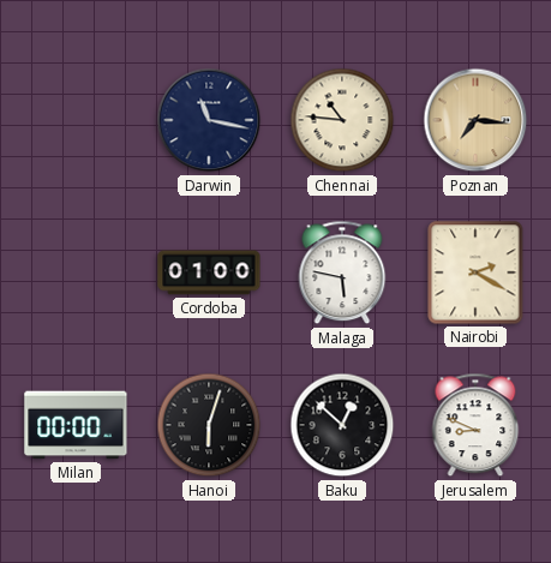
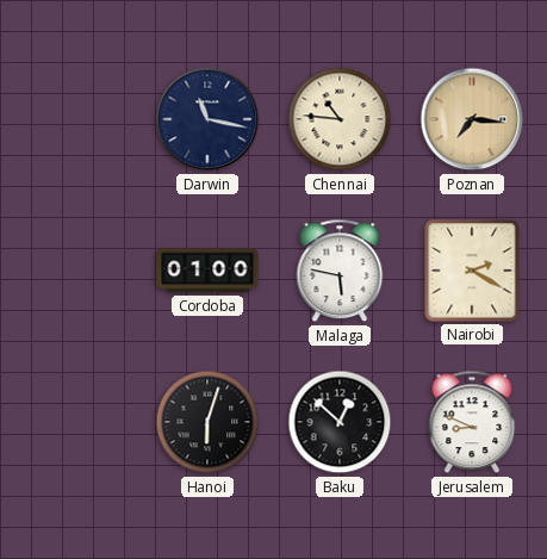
Milan: 00:00 -> none (76, 425)
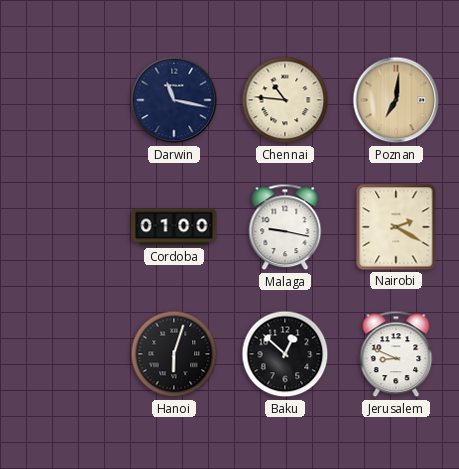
Poznan: 7:16 -> 7:01 (396, 100)
Malaga: 5:47 -> 9:17 (285, 227)
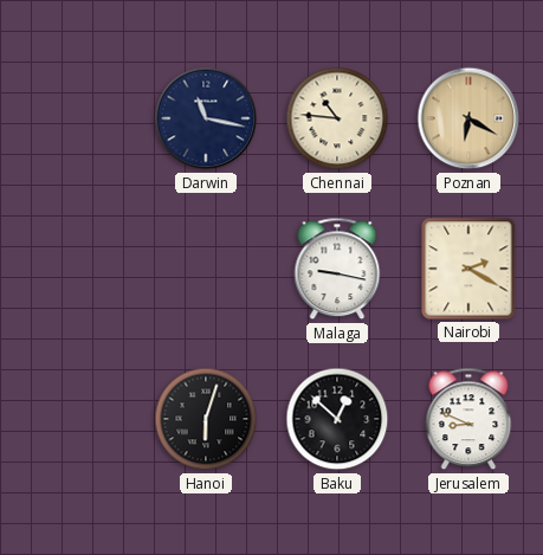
Poznan: 7:01 -> 6:20 (468, 118)
Cordoba: 01:00 -> none (174, 227)
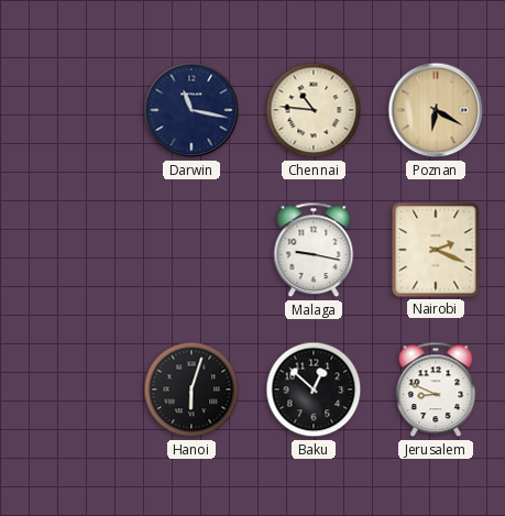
Nairobi: 2:20 -> 2:19 (436, 250)
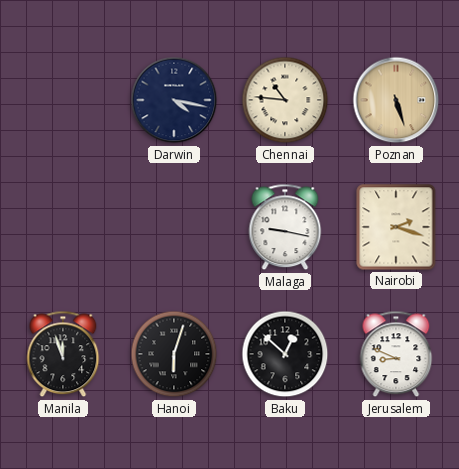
Darwin: 11:17 -> 4:17 (174, 100)
Poznan: 6:20 -> 5:27 (396, 100)
Nairobi: 2:19 -> 2:18 (396, 227)
Manila: none -> 11:57 (63, 354)
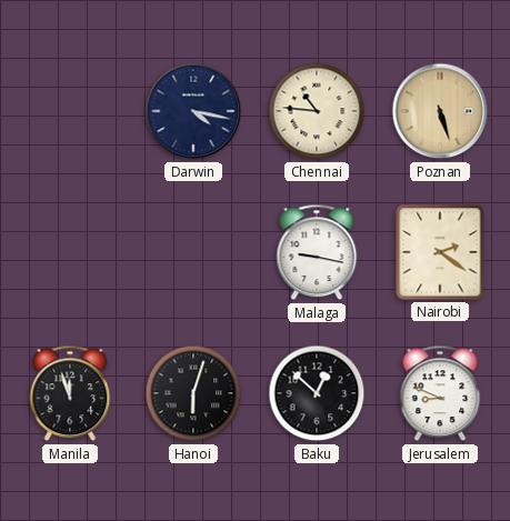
Nairobi: 2:18 -> 2:21 (440, 252)
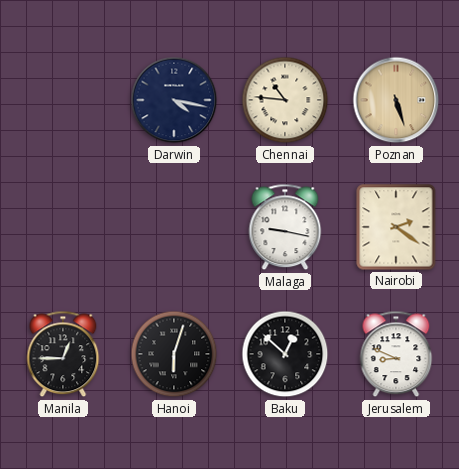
Manila: 11:57 -> 12:45 (63, 354)
